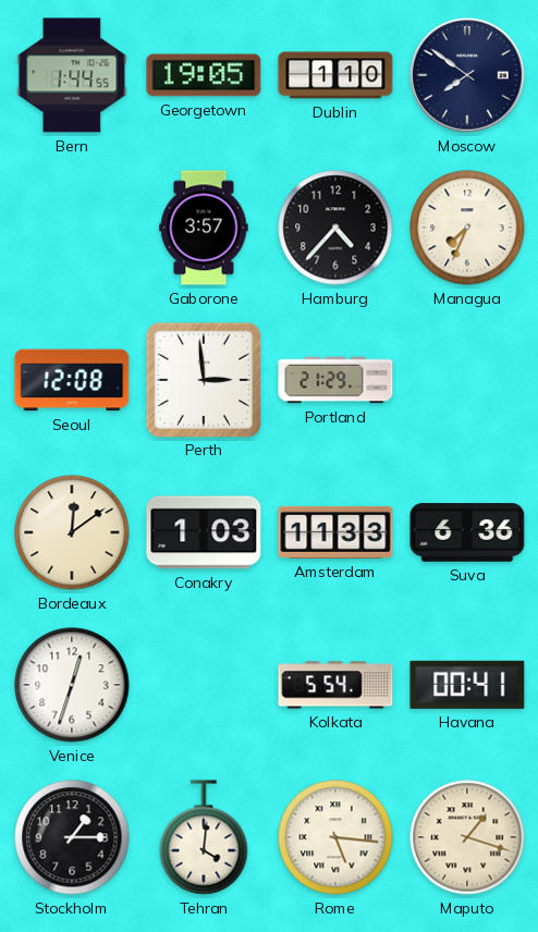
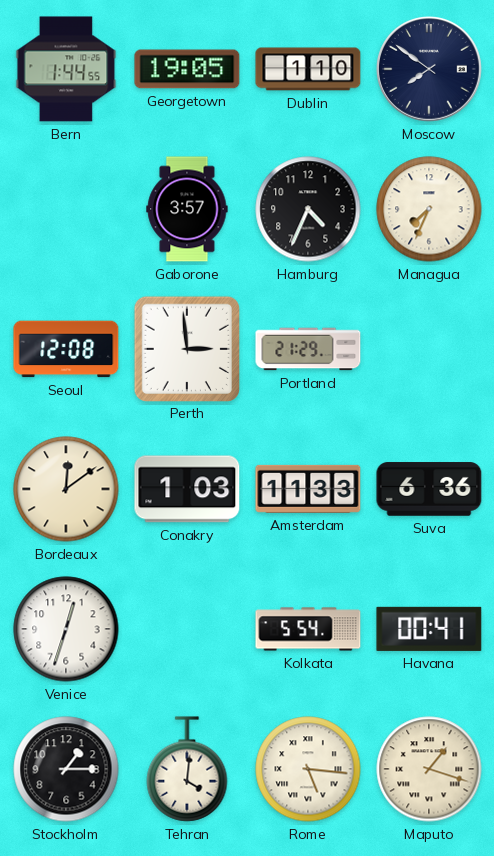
Hamburg: 4:37 -> 4:34 (308, 209)
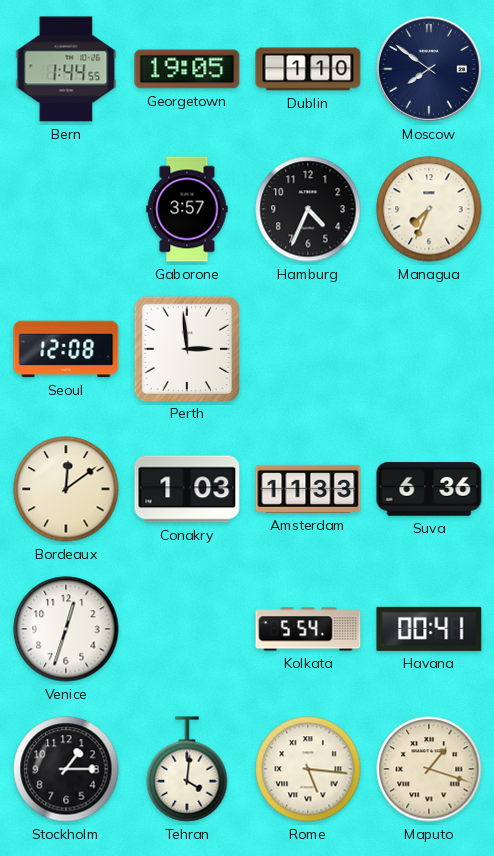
Portland: 21:29 -> none (308, 349)
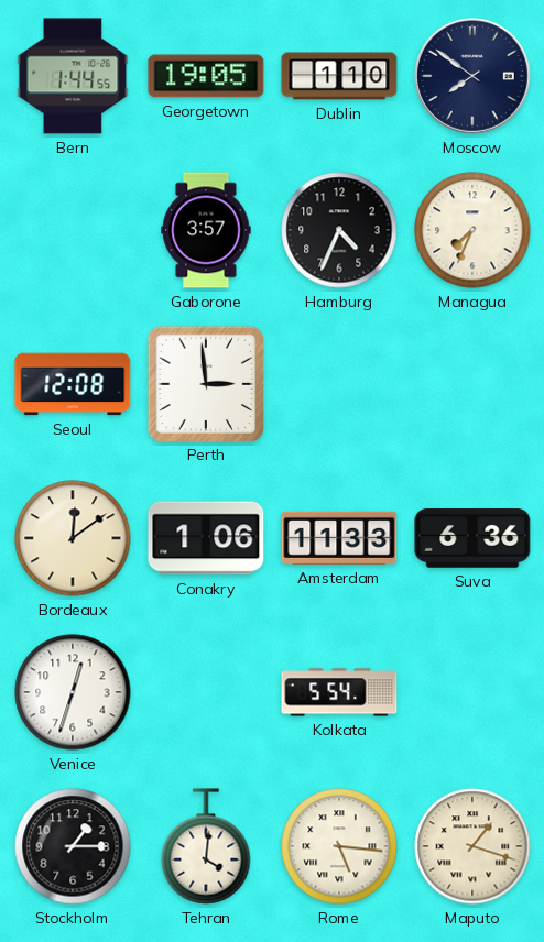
Conakry: 1:03 -> 1:06 (206, 538)
Havana: 00:41 -> none (429, 629)
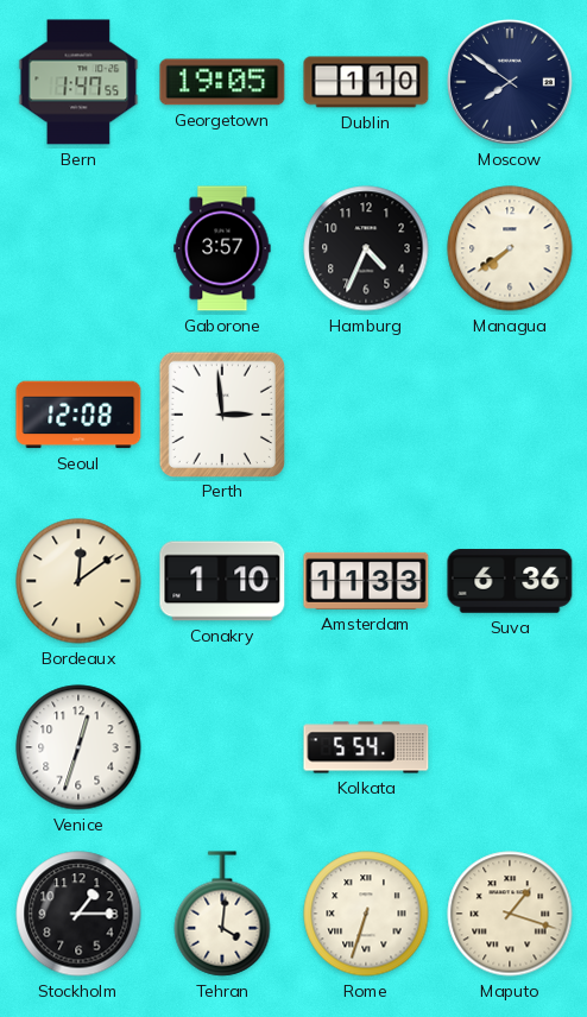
Bern: 1:44 -> 1:47 (78, 82)
Managua: 7:34 -> 7:39 (510, 248)
Conakry: 1:06 -> 1:10 (222, 581)
Rome: 5:16 -> 6:33 (366, 914)
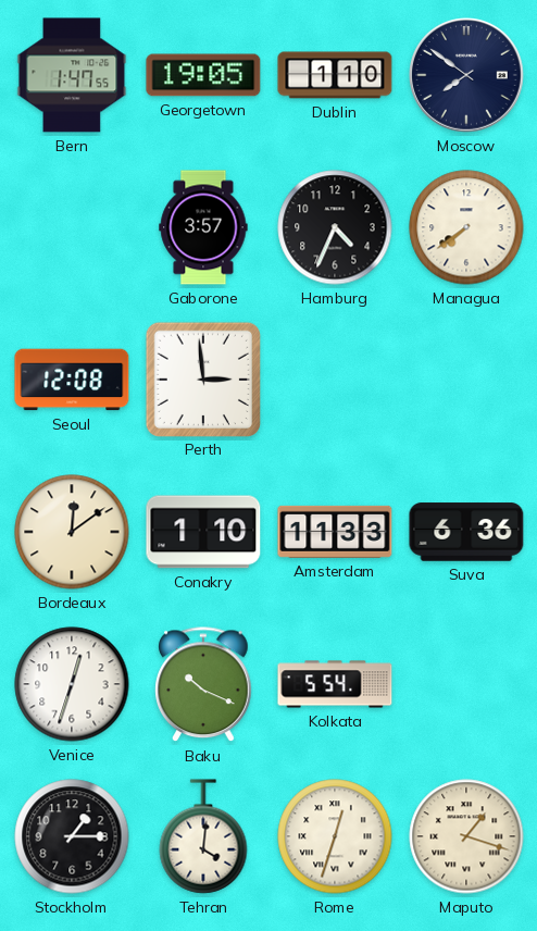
Baku: none -> 10:19 (203, 685)
Rome: 6:33 -> 12:33 (335, 836)
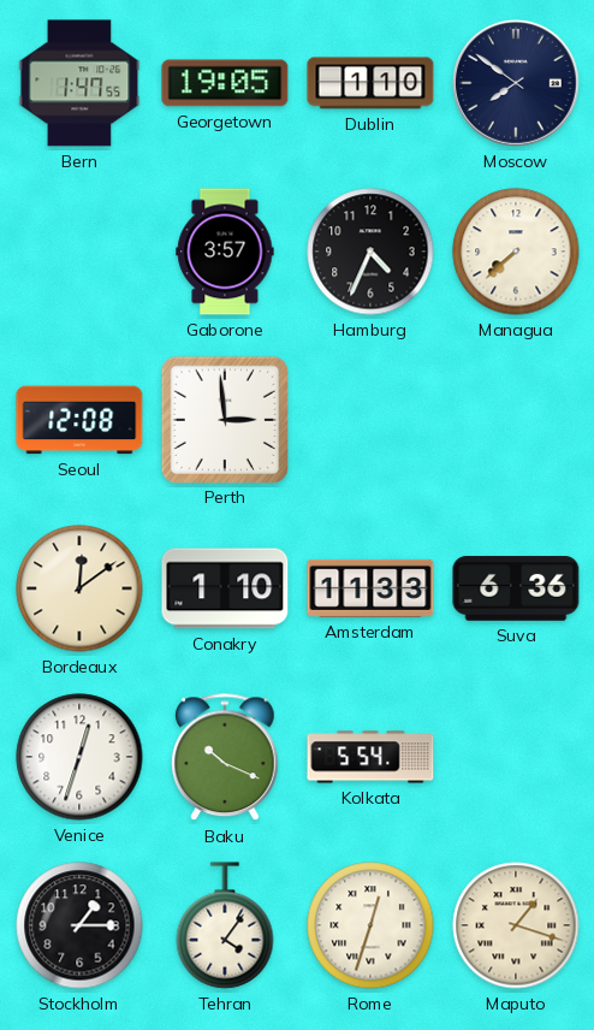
Managua: 7:39 -> 7:38 (516, 251)
Tehran: 4:01 -> 4:06 (225, 925)
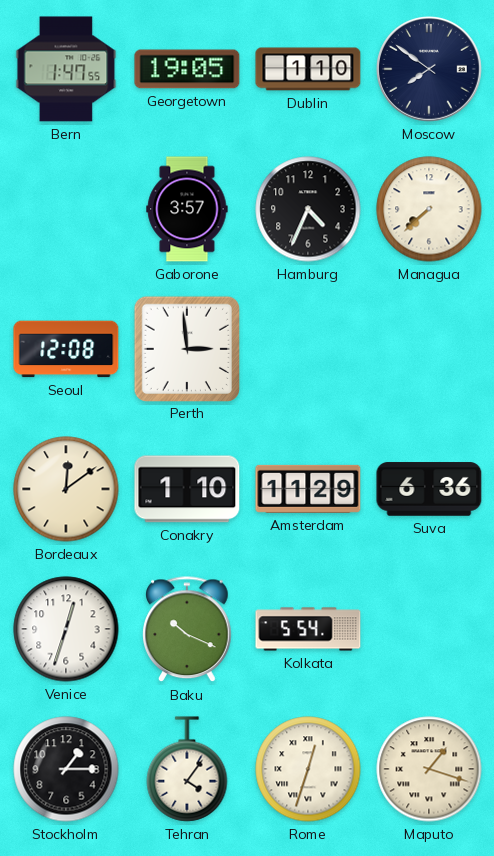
Amsterdam: 11:33 -> 11:29 (308, 489)
